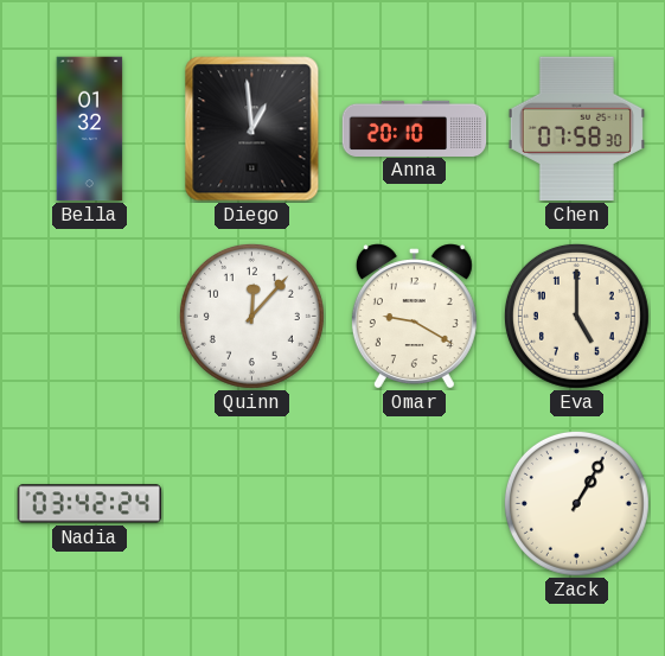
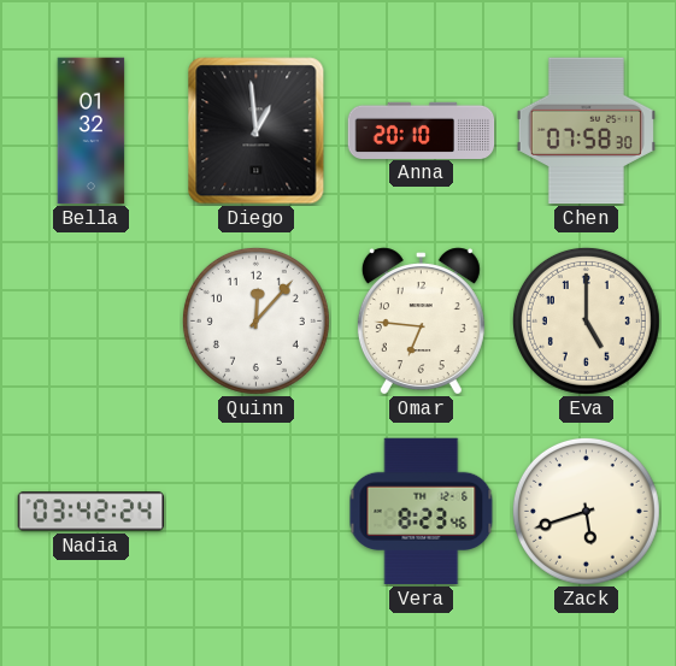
Omar: 9:20 -> 6:46 (421, 322)
Vera: none -> 8:23 (422, 512)
Zack: 1:05 -> 5:42 (586, 511)
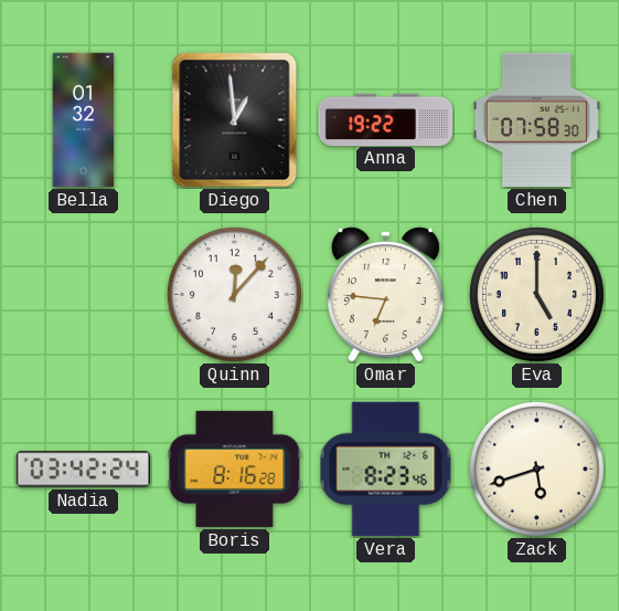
Anna: 20:10 -> 19:22 (386, 119)
Boris: none -> 8:16 (235, 468)
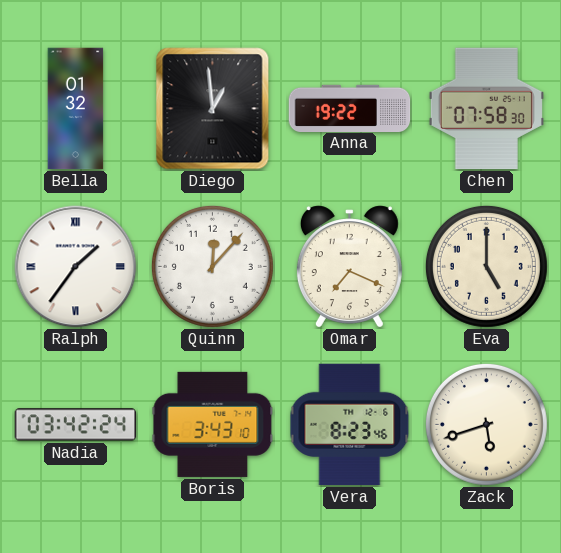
Ralph: none -> 1:36 (76, 267)
Omar: 6:46 -> 7:19 (349, 267)
Boris: 8:16 -> 3:43 (213, 424)
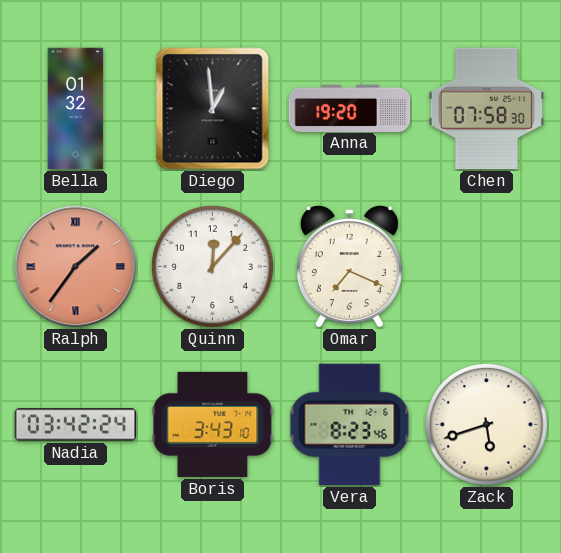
Anna: 19:22 -> 19:20 (350, 108)
Ralph dial: white -> salmon (76, 267)
Eva: 5:00 -> none (486, 266)
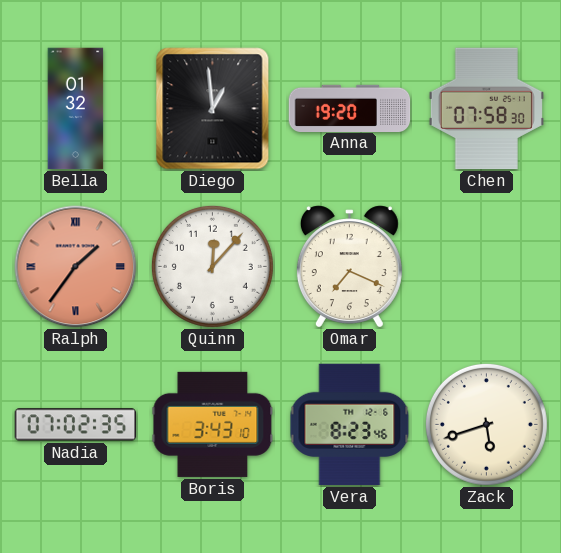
Nadia: 03:42 -> 07:02 (76, 425)
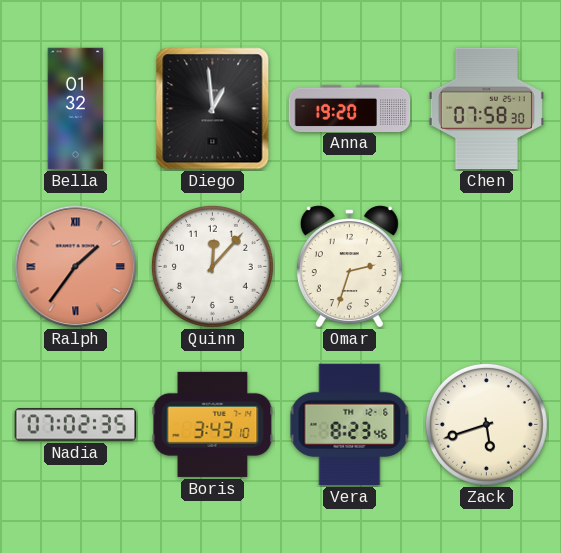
Omar: 7:19 -> 2:33 (349, 267)
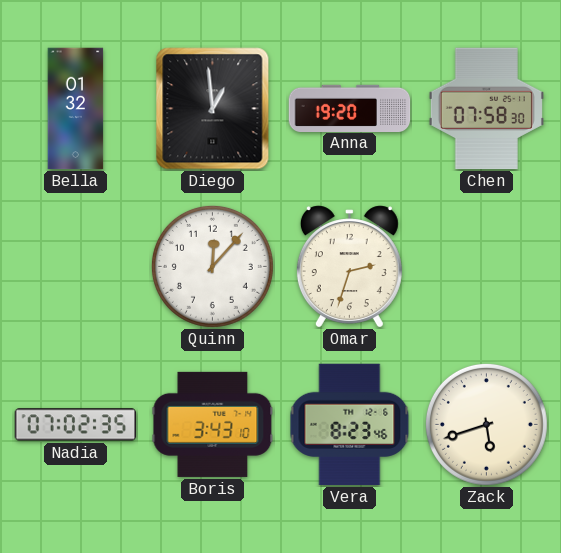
Ralph: 1:36 -> none (76, 267)
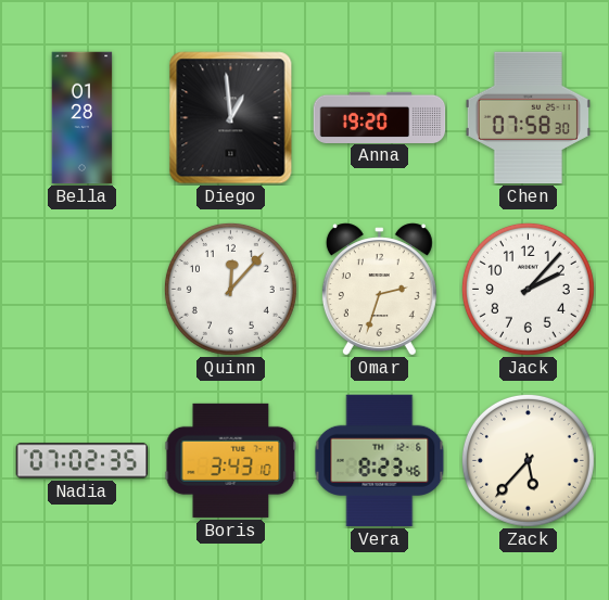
Bella: 01:32 -> 01:28 (83, 118)
Jack: none -> 2:07 (528, 289)
Zack: 5:42 -> 5:37 (528, 460)
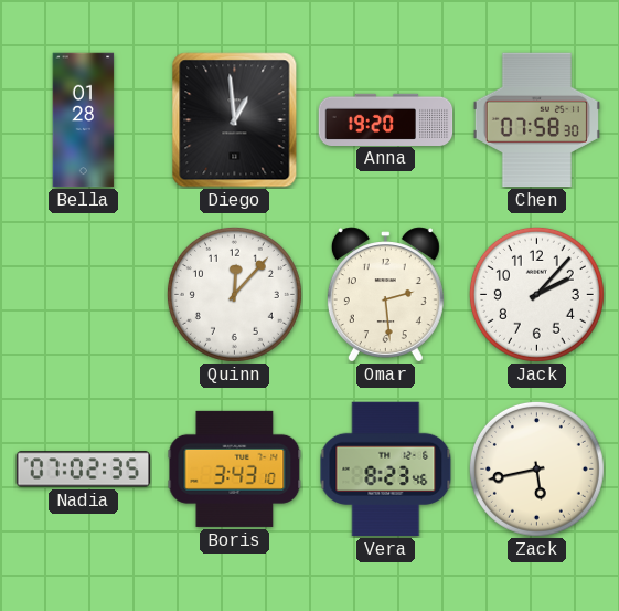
Omar: 2:33 -> 2:29 (385, 295)
Zack: 5:37 -> 5:43 (536, 468)
